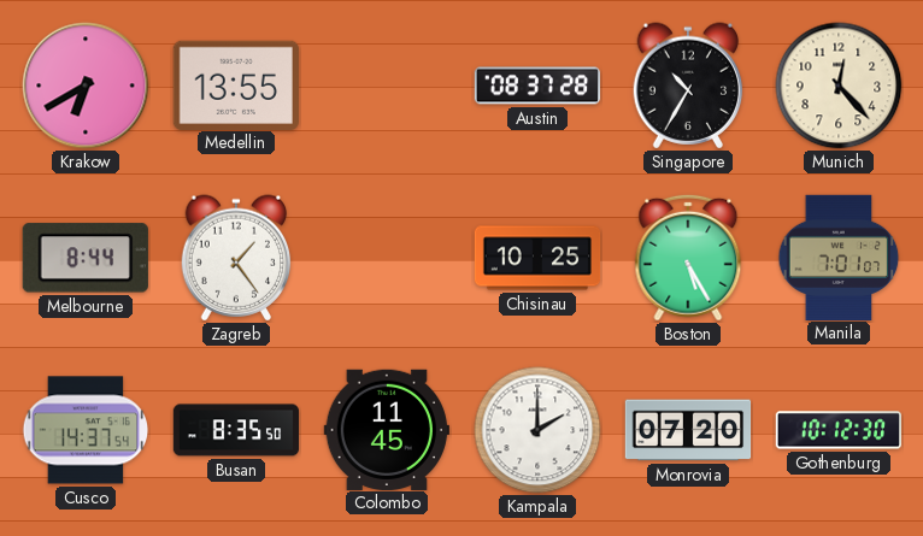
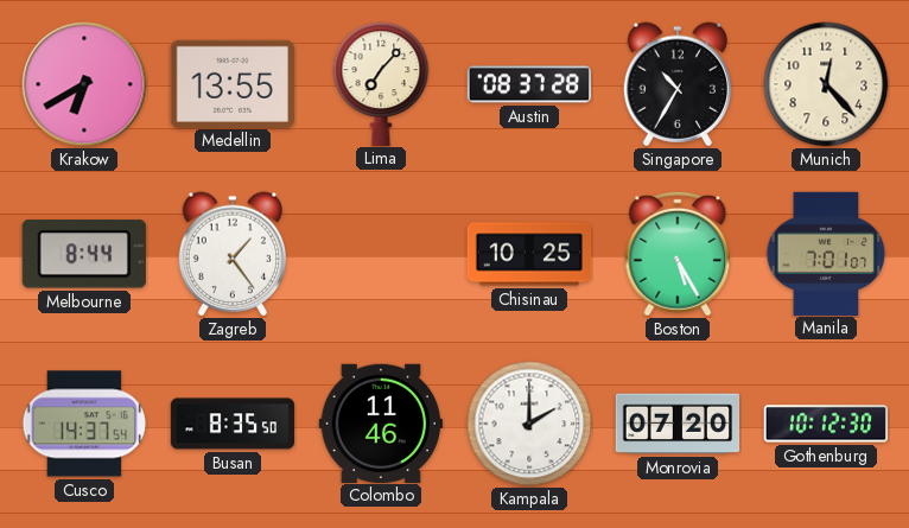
Lima: none -> 7:07 (381, 83)
Colombo: 11:45 -> 11:46 (380, 422)
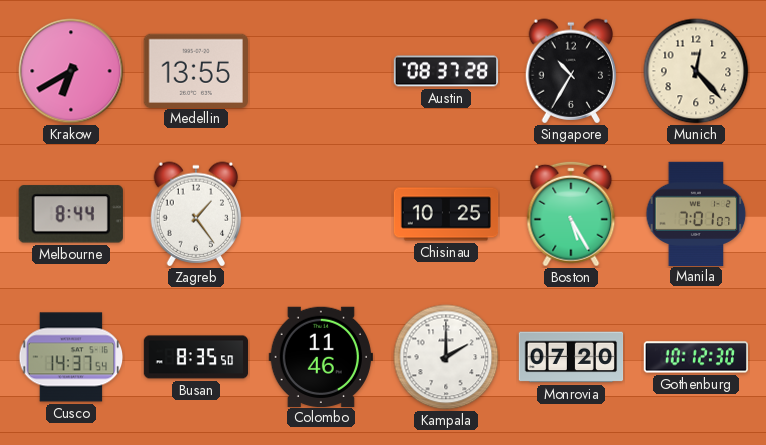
Lima: 7:07 -> none (381, 83)
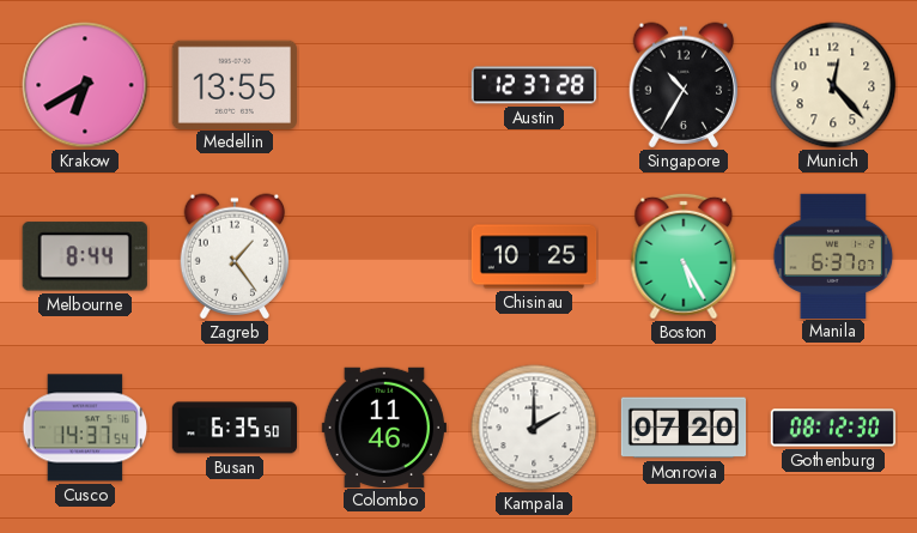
Austin: 08:37 -> 12:37 (534, 85)
Manila: 7:01 -> 6:37 (833, 255)
Busan: 8:35 -> 6:35 (235, 428)
Gothenburg: 10:12 -> 08:12 (832, 428)
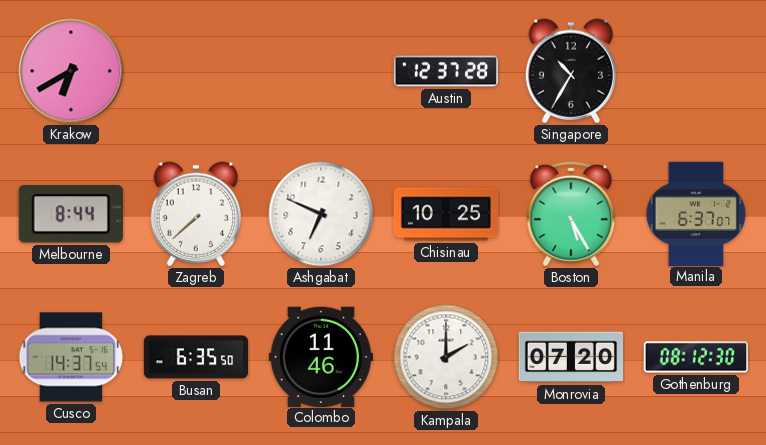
Medellin: 13:55 -> none (235, 84)
Munich: 12:23 -> none (833, 85)
Zagreb: 1:24 -> 7:38 (196, 214)
Ashgabat: none -> 6:49 (321, 214)
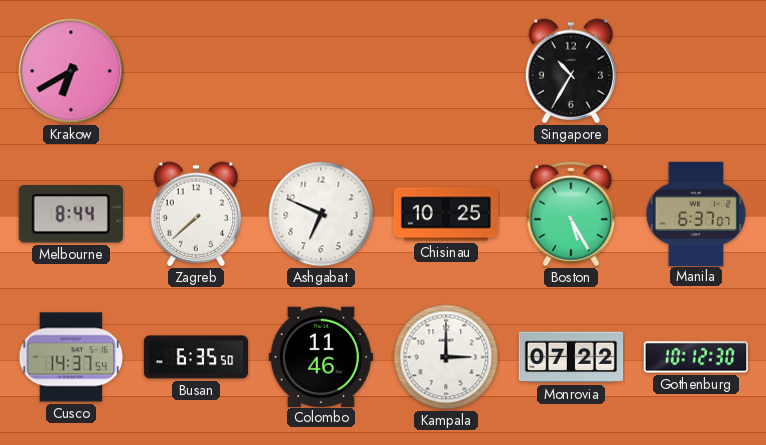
Austin: 12:37 -> none (446, 71)
Kampala: 2:00 -> 3:00 (446, 357)
Monrovia: 07:20 -> 07:22 (571, 357)
Gothenburg: 08:12 -> 10:12 (695, 357)
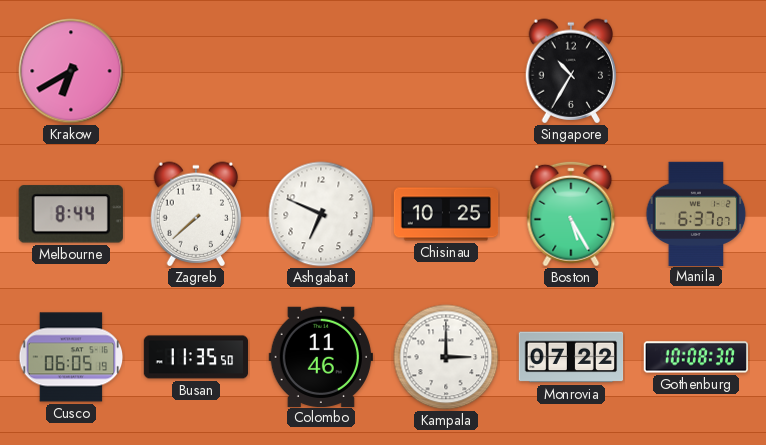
Cusco: 14:37 -> 06:05 (71, 357)
Busan: 6:35 -> 11:35 (196, 357)
Gothenburg: 10:12 -> 10:08 (695, 357)
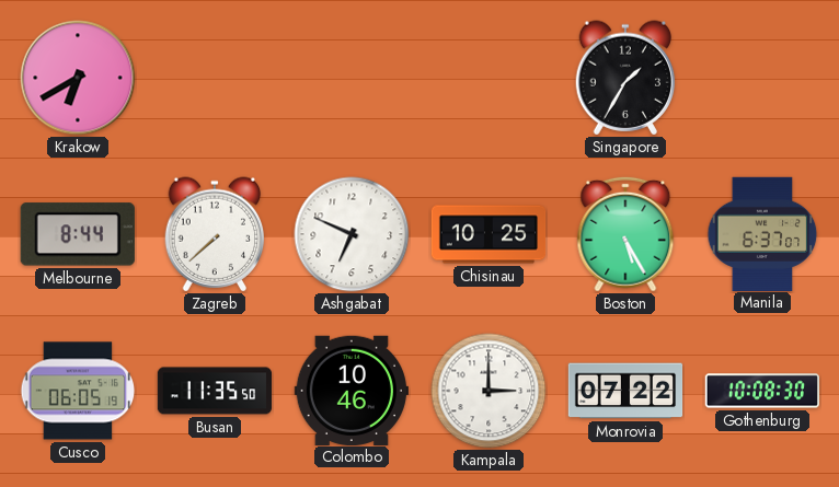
Singapore: 10:35 -> 1:35 (625, 78)
Colombo: 11:46 -> 10:46 (350, 390)
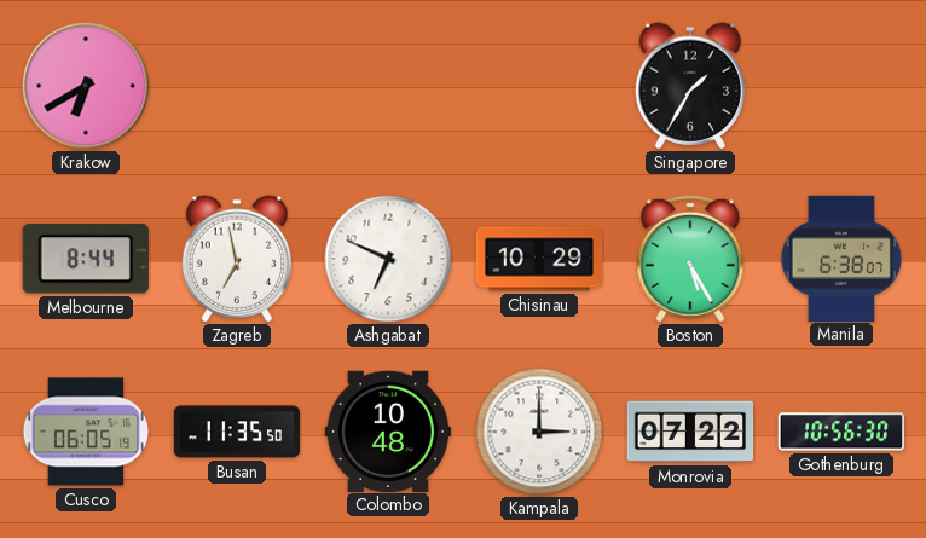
Zagreb: 7:38 -> 6:58 (237, 259)
Chisinau: 10:25 -> 10:29 (539, 259)
Manila: 6:37 -> 6:38 (841, 258)
Colombo: 10:46 -> 10:48 (387, 430)
Gothenburg: 10:08 -> 10:56 (840, 432)
